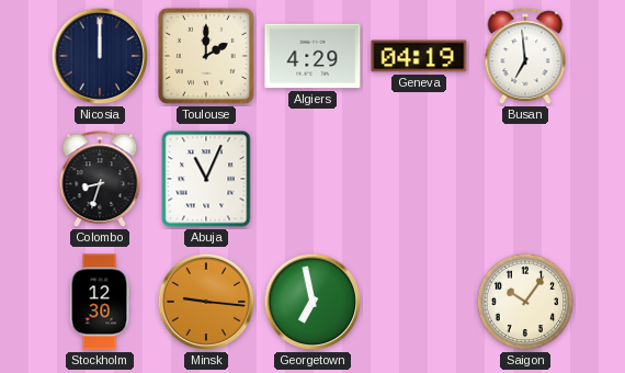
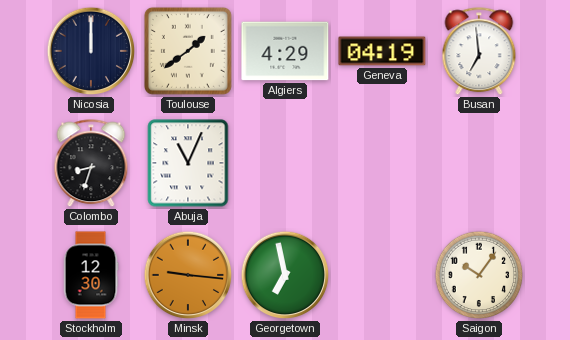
Toulouse: 2:00 -> 1:39 (188, 51)
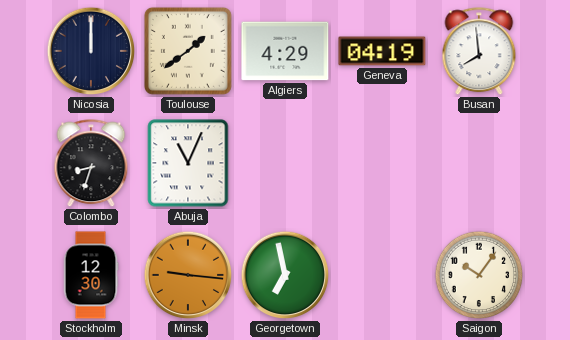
Busan: 6:59 -> 7:59 (479, 52)
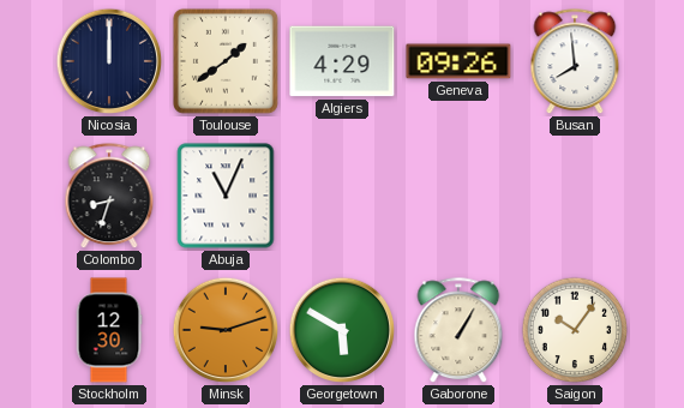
Geneva: 04:19 -> 09:26 (458, 61)
Minsk: 9:16 -> 9:12 (226, 330)
Georgetown: 6:58 -> 5:50 (342, 330)
Gaborone: none -> 1:05 (458, 331)
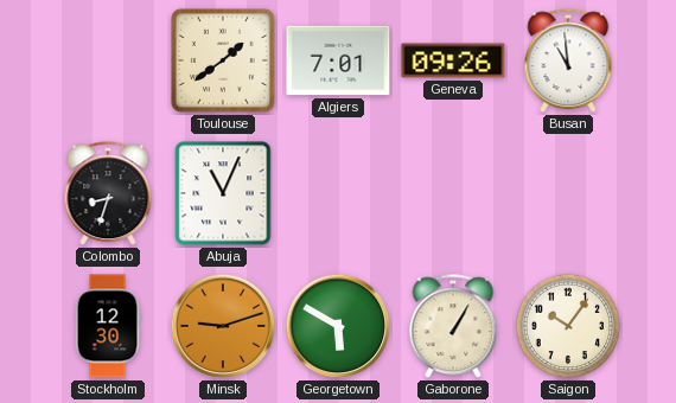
Nicosia: 12:00 -> none (109, 61)
Algiers: 4:29 -> 7:01 (338, 60)
Busan: 7:59 -> 10:59 (568, 62)
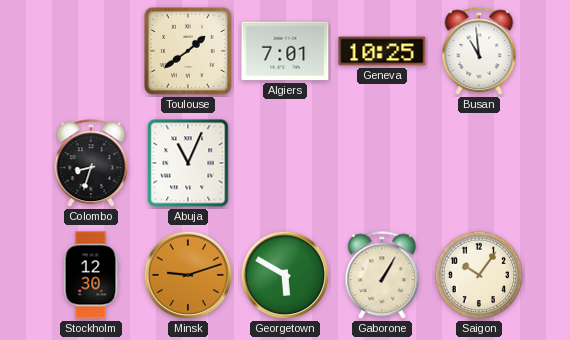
Geneva: 09:26 -> 10:25 (382, 51)
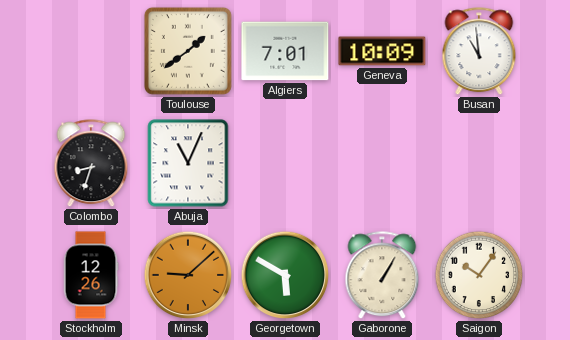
Geneva: 10:25 -> 10:09 (382, 51)
Stockholm: 12:30 -> 12:26 (91, 275)
Minsk: 9:12 -> 9:08 (188, 275)
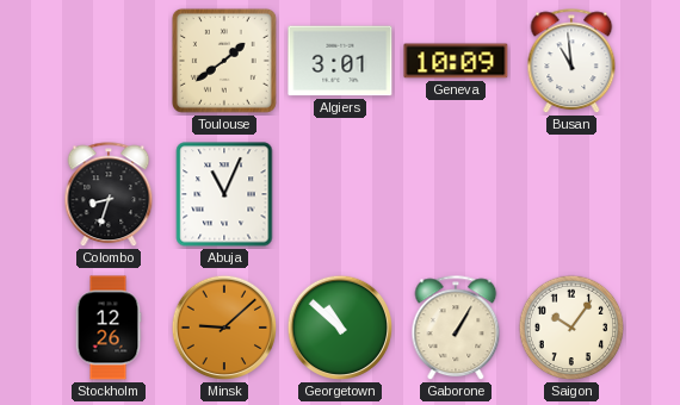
Algiers: 7:01 -> 3:01 (340, 61)
Georgetown: 5:50 -> 10:52 (340, 328)
